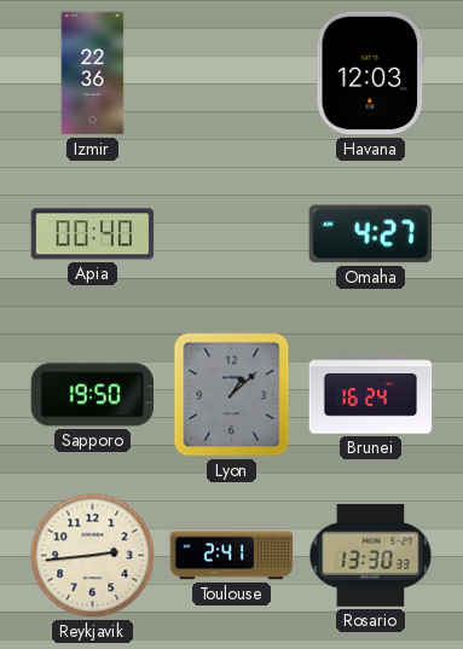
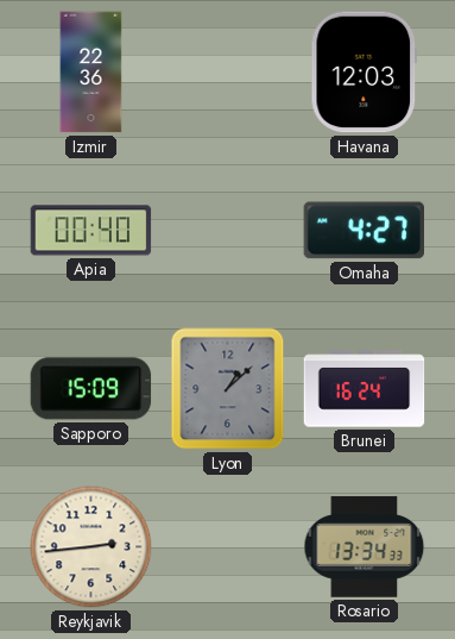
Sapporo: 19:50 -> 15:09 (91, 389)
Toulouse: 2:41 -> none (232, 556)
Rosario: 13:30 -> 13:34 (365, 547)
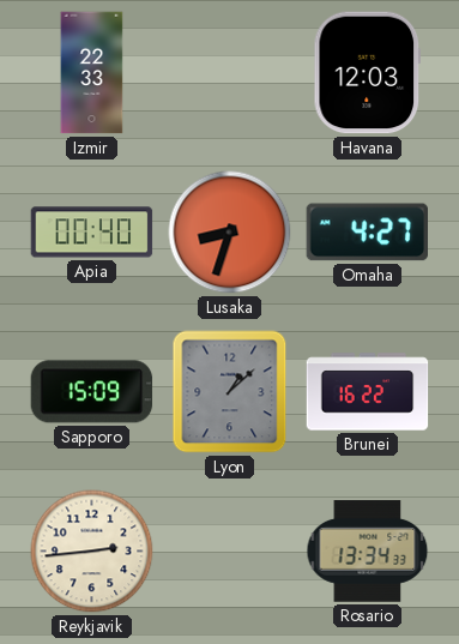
Izmir: 22:36 -> 22:33 (92, 73)
Lusaka: none -> 8:33 (230, 233)
Brunei: 16:24 -> 16:22 (368, 392)
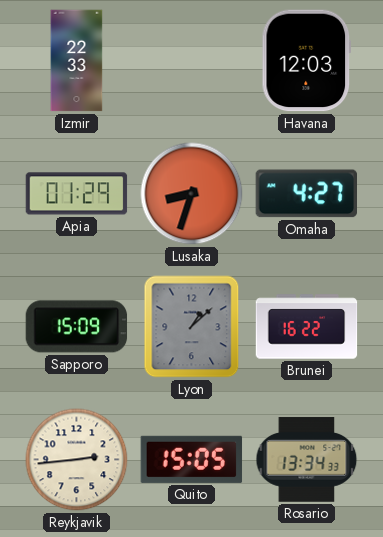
Apia: 00:40 -> 01:29 (77, 194)
Quito: none -> 15:05 (192, 459)
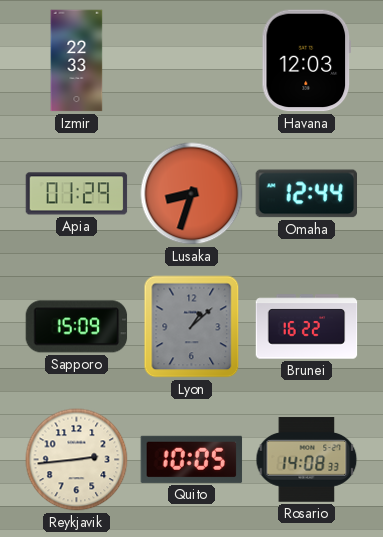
Omaha: 4:27 -> 12:44 (306, 194)
Quito: 15:05 -> 10:05 (192, 459)
Rosario: 13:34 -> 14:08 (307, 460)
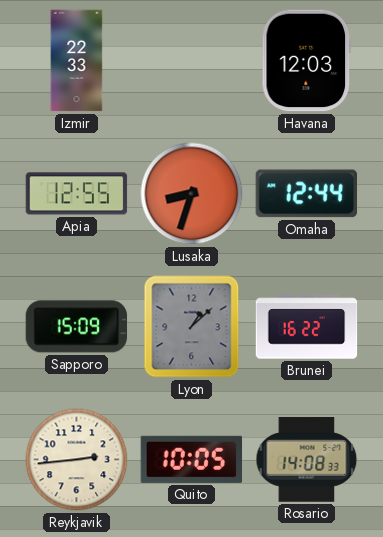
Apia: 01:29 -> 12:55 (77, 194)
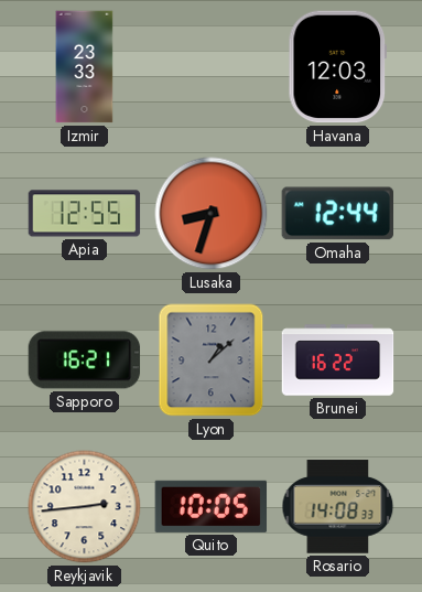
Izmir: 22:33 -> 23:33 (85, 67)
Sapporo: 15:09 -> 16:21 (85, 360)
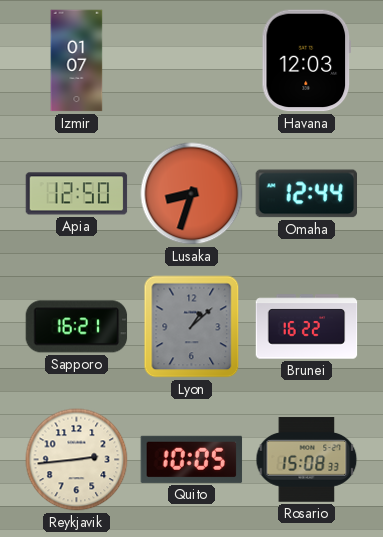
Izmir: 23:33 -> 01:07 (77, 61)
Apia: 12:55 -> 12:50 (77, 194)
Rosario: 14:08 -> 15:08 (307, 460)
